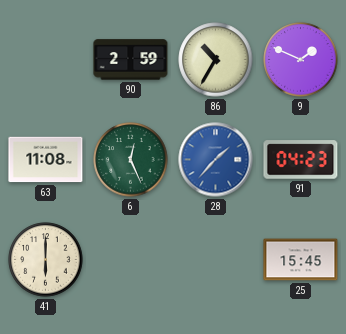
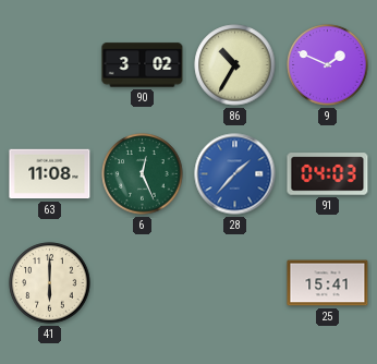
90: 2:59 -> 3:02 (143, 65)
91: 04:23 -> 04:03 (328, 174)
25: 15:45 -> 15:41 (328, 283)
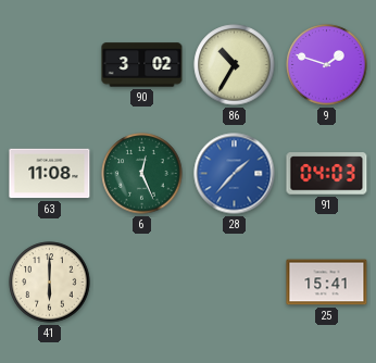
9: 1:49 -> 1:48 (327, 65)
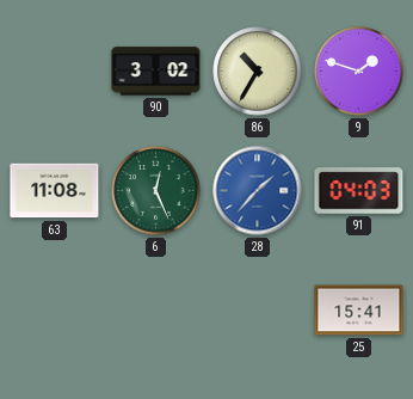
41: 6:00 -> none (50, 283)
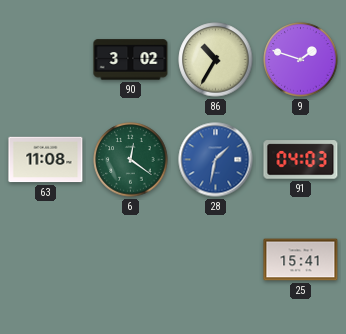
6: 12:26 -> 12:21 (131, 160)
28: 1:37 -> 1:32 (216, 160)
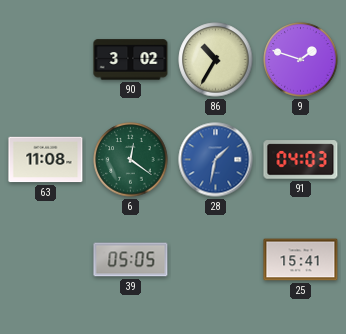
39: none -> 05:05 (131, 260)
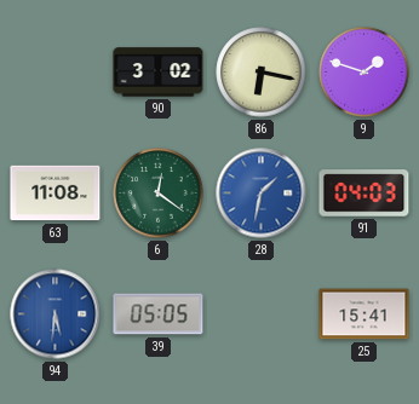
86: 10:35 -> 6:17 (262, 73)
94: none -> 5:31 (56, 314)
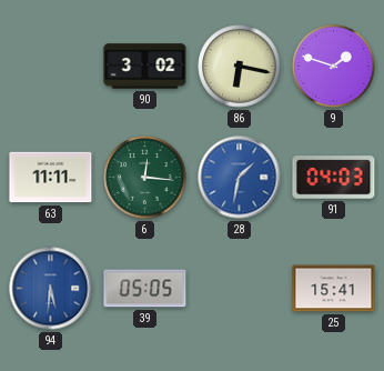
63: 11:08 -> 11:11 (51, 178)
6: 12:21 -> 12:16 (145, 178)
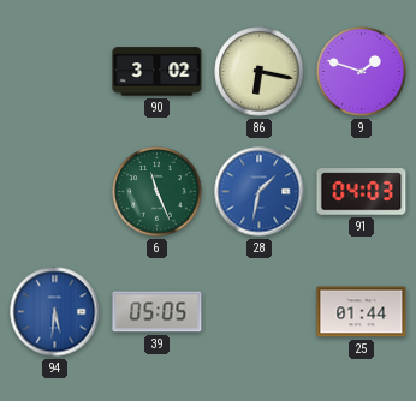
63: 11:11 -> none (51, 178)
6: 12:16 -> 11:26 (158, 192)
25: 15:41 -> 01:44 (362, 312)
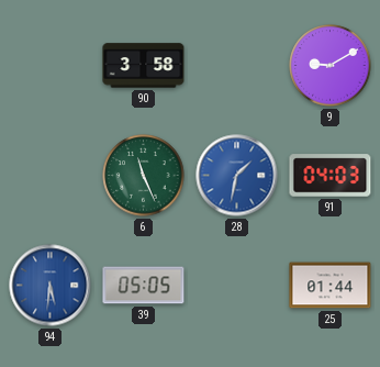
90: 3:02 -> 3:58 (144, 66)
86: 6:17 -> none (260, 72)
9: 1:48 -> 9:10 (331, 66)
